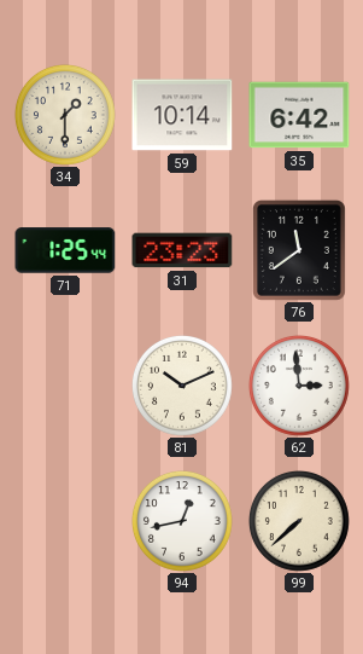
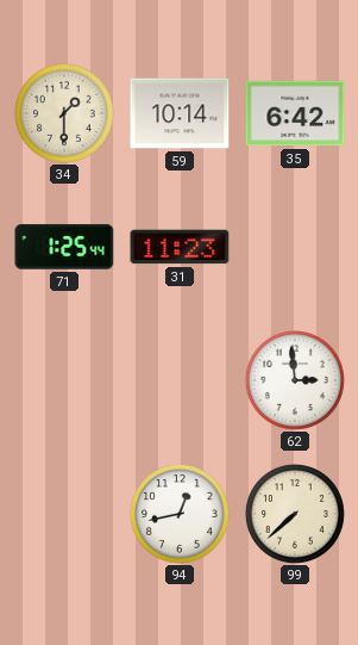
31: 23:23 -> 11:23 (180, 247)
76: 11:39 -> none (299, 250)
81: 10:11 -> none (182, 386)
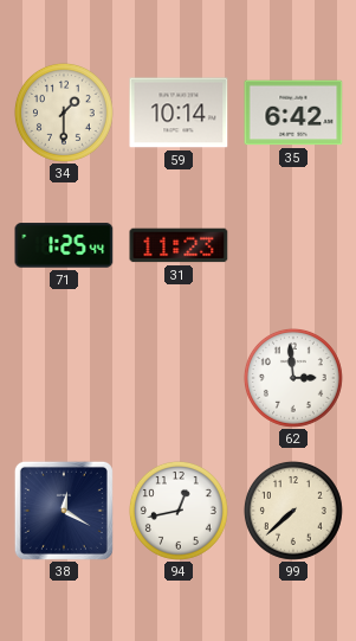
38: none -> 12:20 (64, 511)
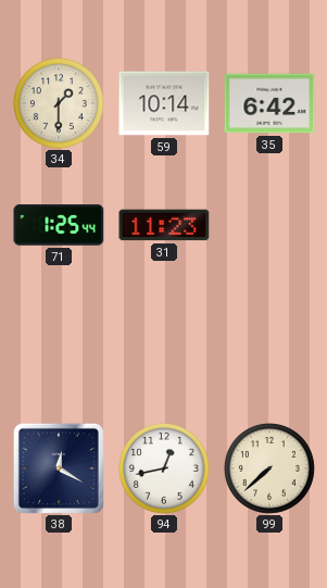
62: 2:59 -> none (293, 378)
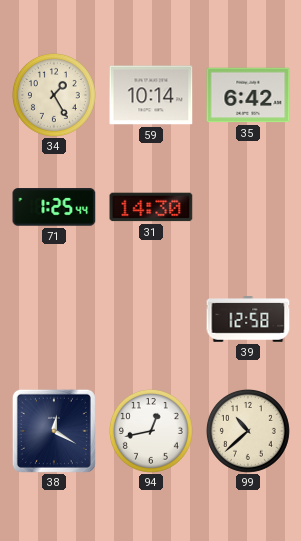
34: 1:30 -> 1:25 (54, 95)
31: 11:23 -> 14:30 (151, 207)
39: none -> 12:58 (248, 319)
99: 7:38 -> 10:38 (248, 431)
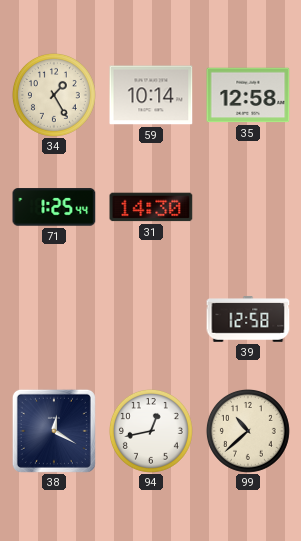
35: 6:42 -> 12:58 (248, 95)
